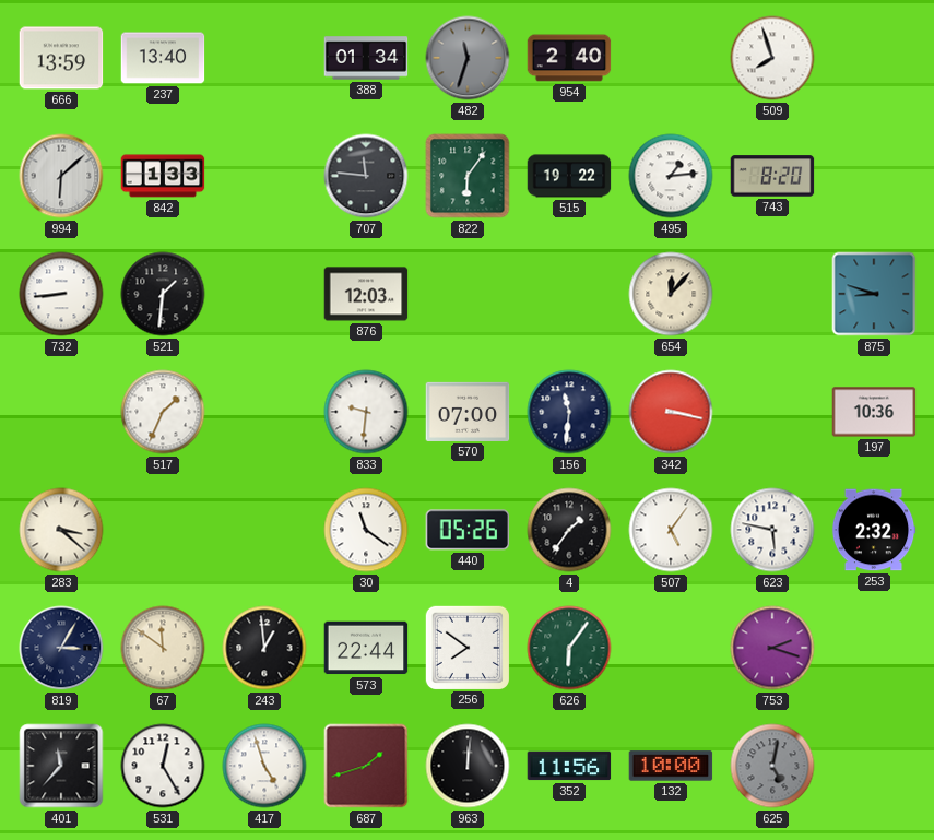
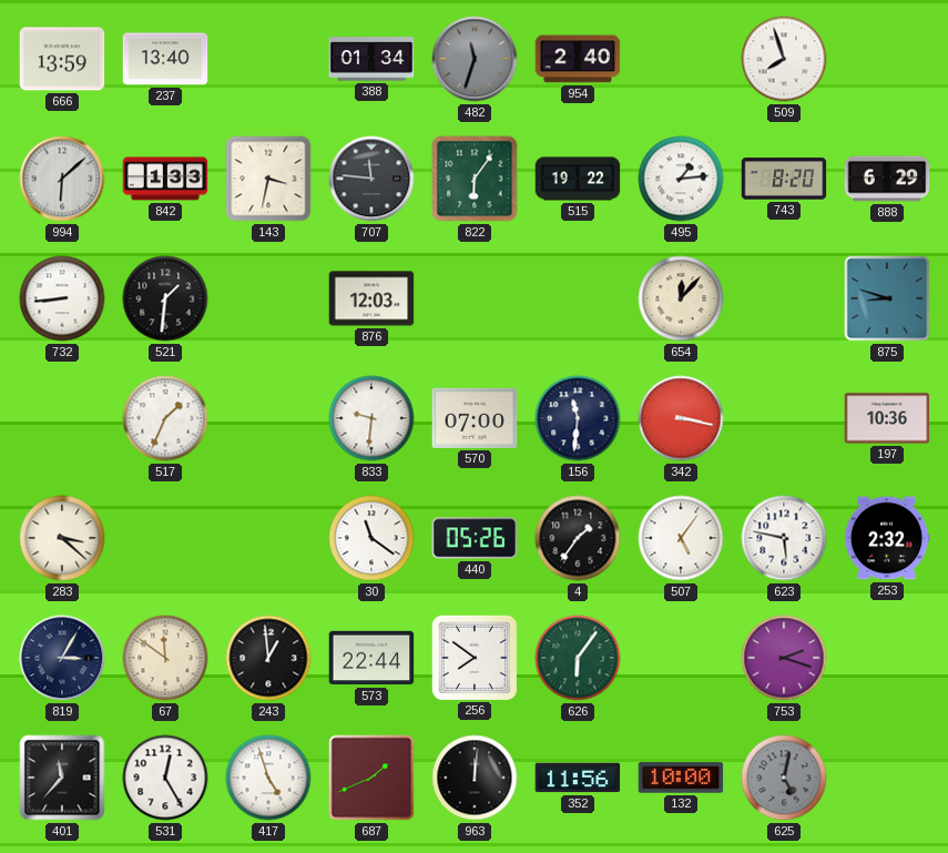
143: none -> 3:32 (268, 179)
888: none -> 6:29 (887, 179)
687: 1:42 -> 1:41 (371, 778)
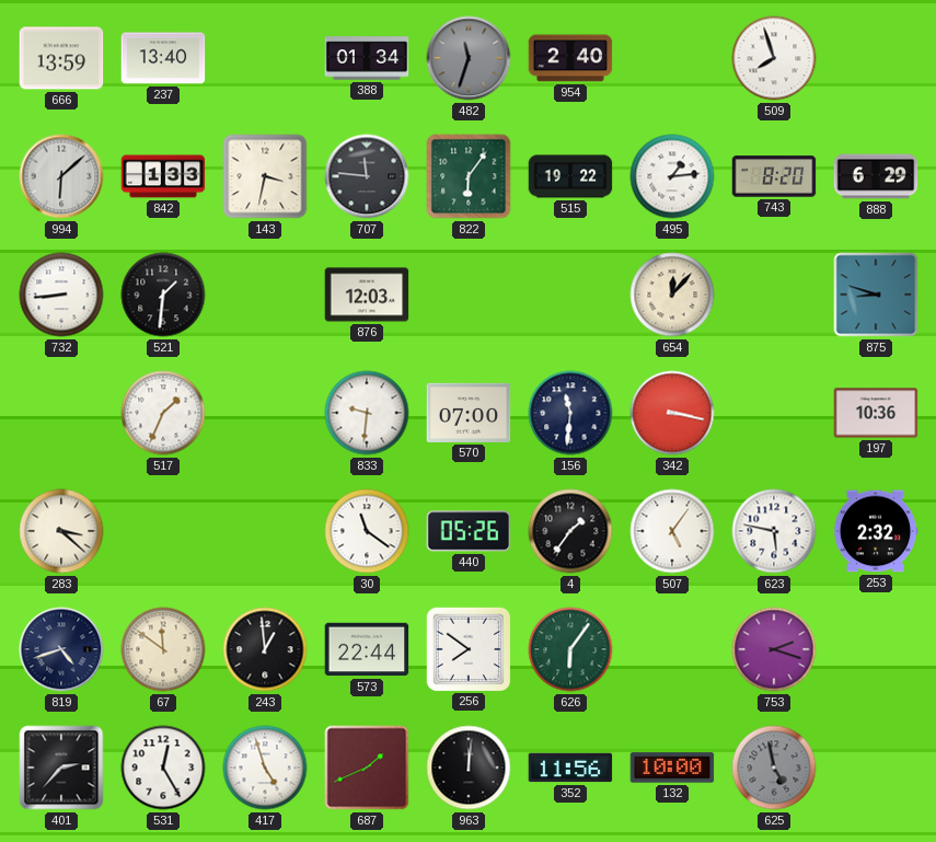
819: 3:05 -> 4:42 (61, 649)
401: 11:37 -> 2:37 (61, 768)
625: 5:02 -> 4:58 (774, 768)
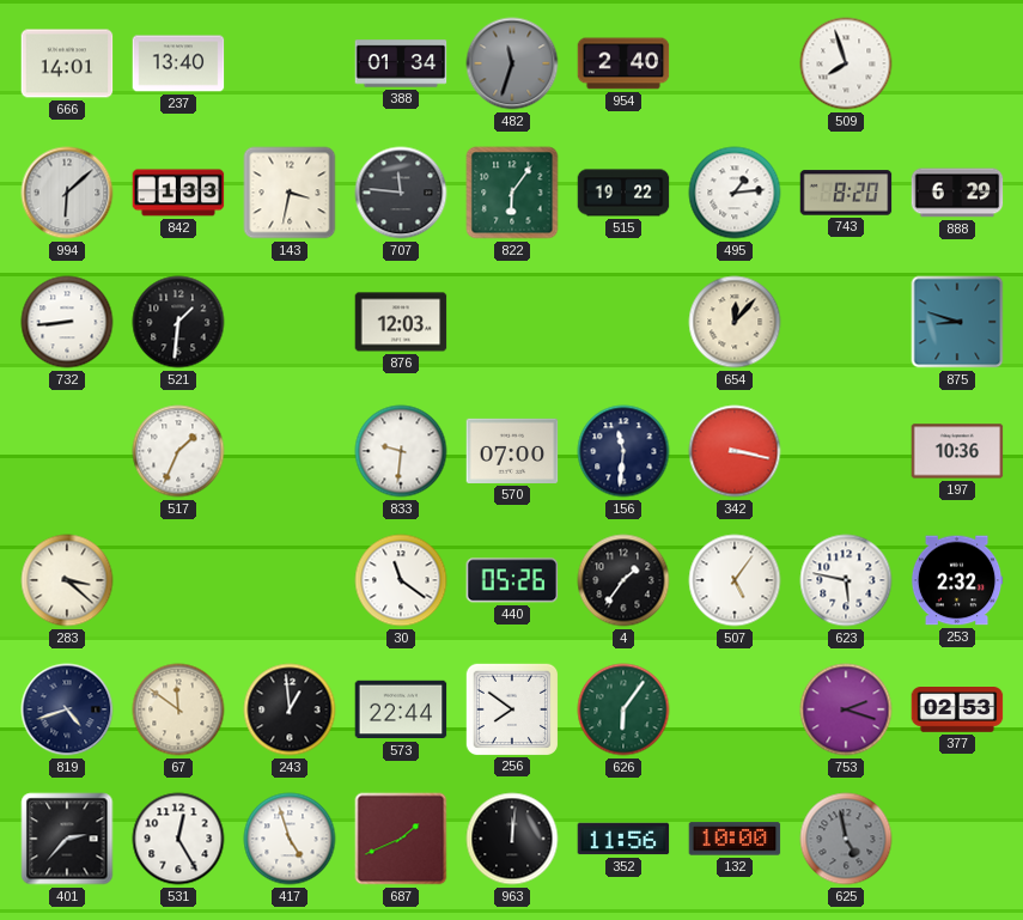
666: 13:59 -> 14:01 (67, 63)
377: none -> 02:53 (957, 711)
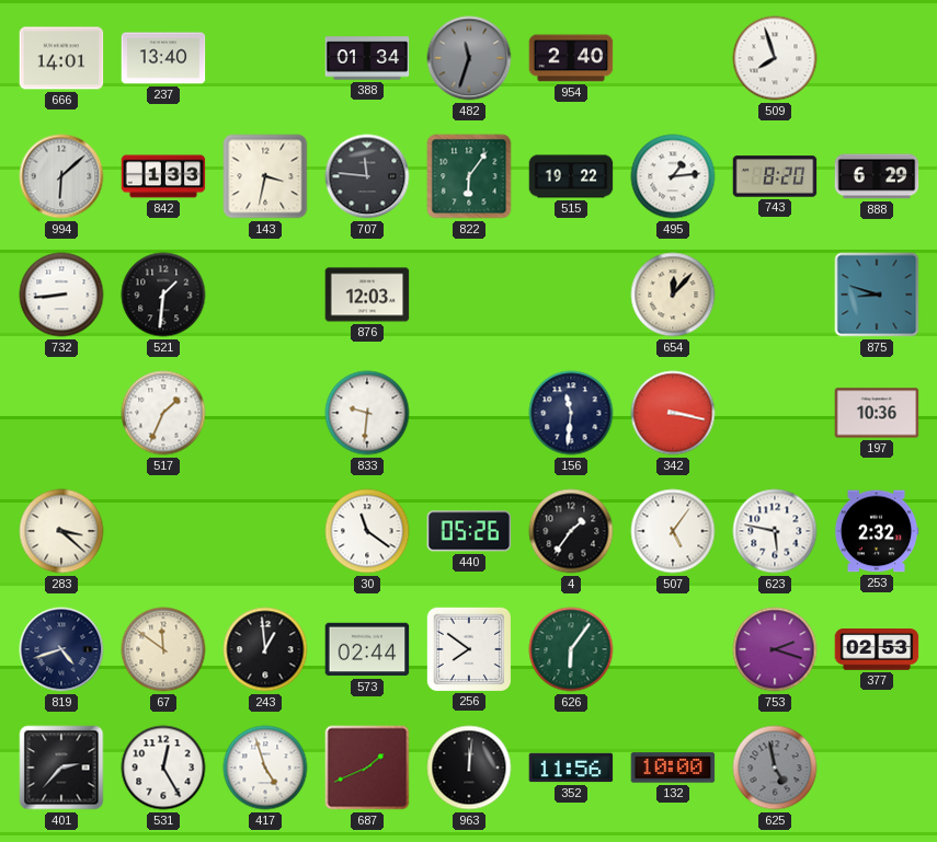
570: 07:00 -> none (512, 451)
573: 22:44 -> 02:44 (367, 649)
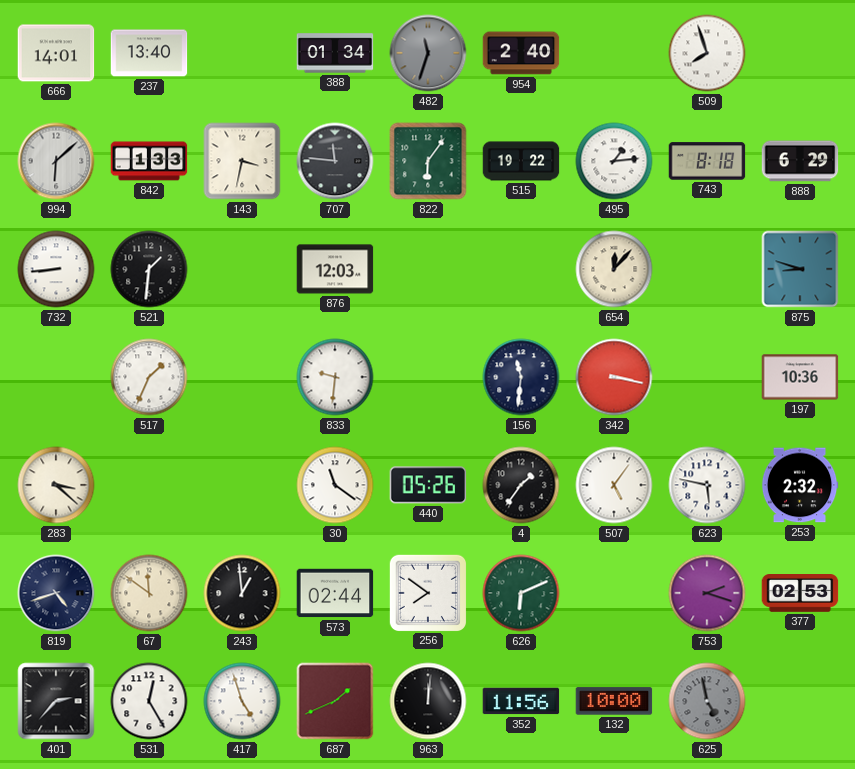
743: 8:20 -> 8:18 (707, 161)
626: 6:06 -> 6:11 (521, 593)
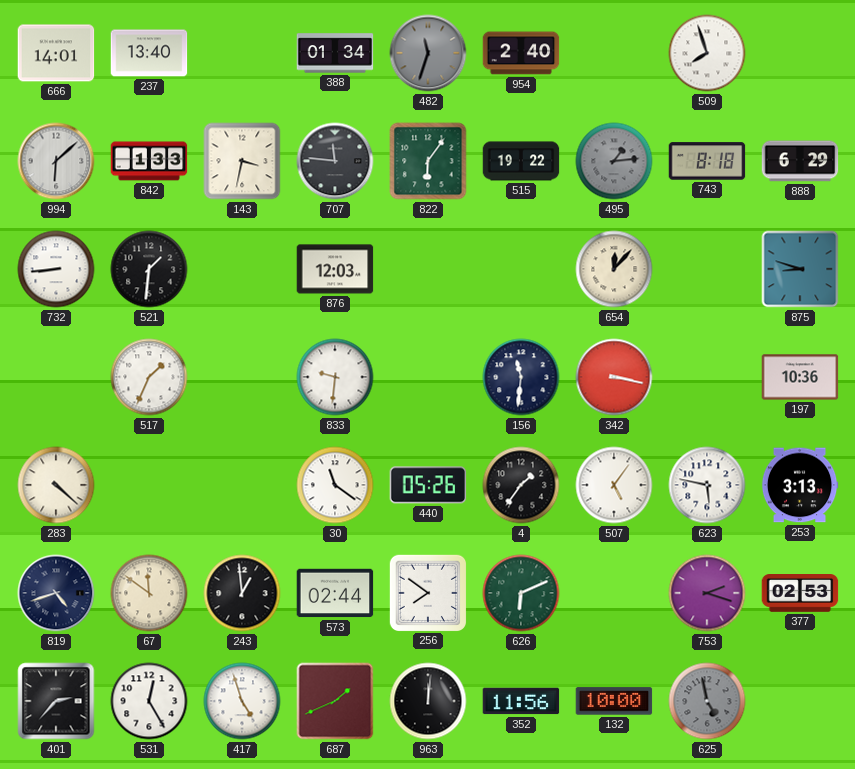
495 dial: white -> grey (614, 161)
283: 3:22 -> 4:22 (56, 485)
253: 2:32 -> 3:13 (800, 485)
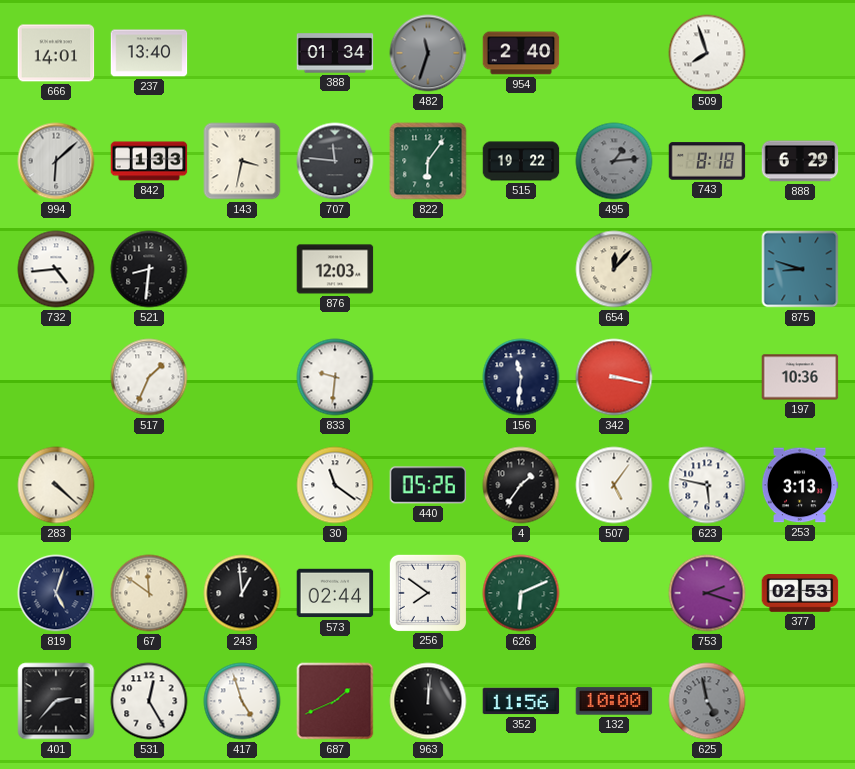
732: 8:44 -> 4:44 (56, 269)
521: 1:31 -> 8:31 (149, 269)
819: 4:42 -> 5:03 (56, 593)
